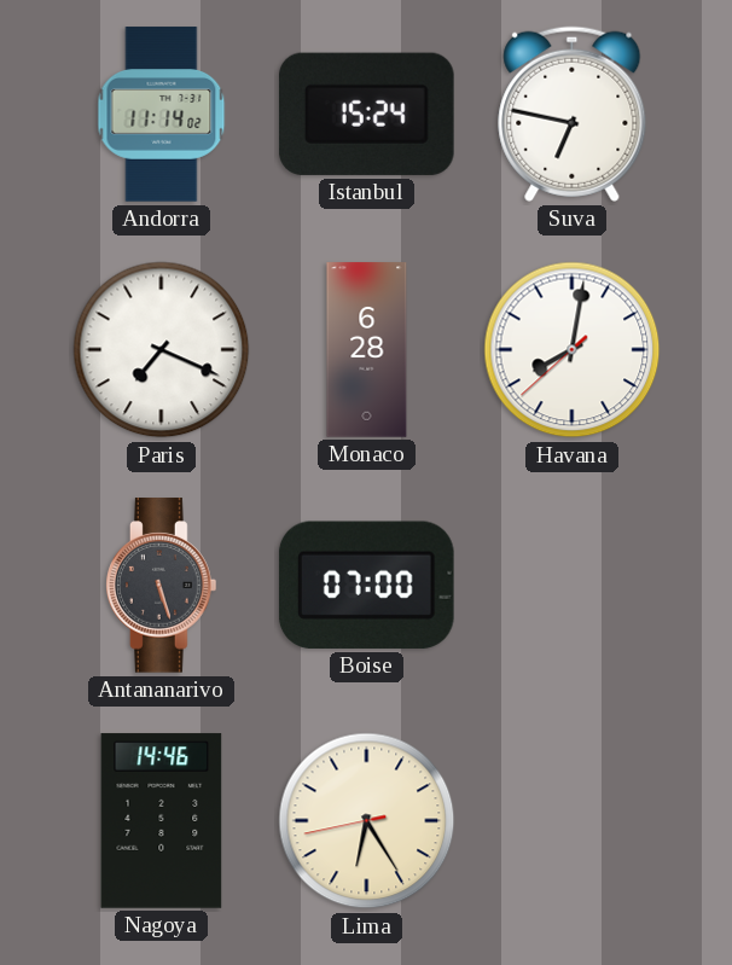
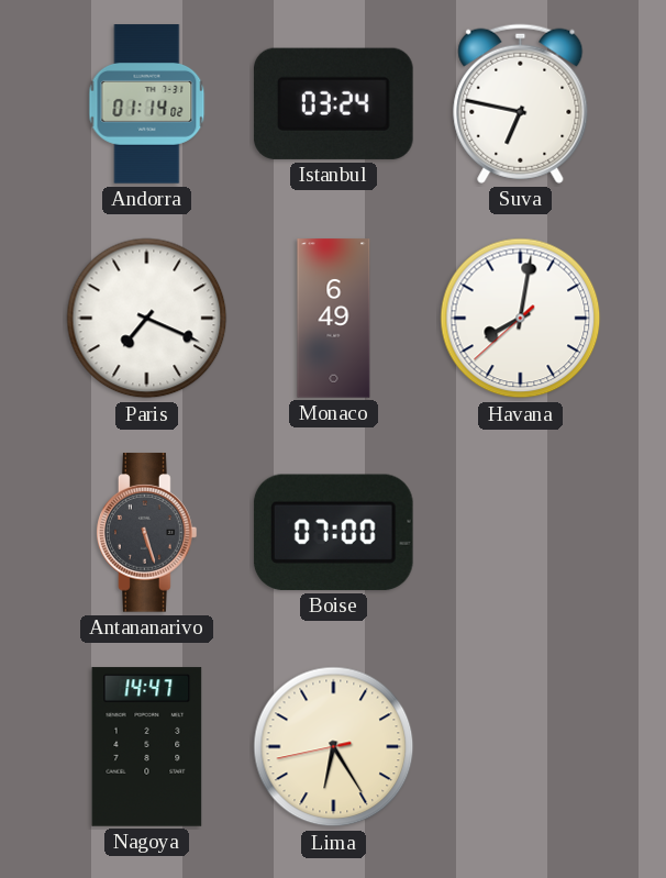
Andorra: 11:14 -> 01:14 (147, 104)
Istanbul: 15:24 -> 03:24 (333, 103)
Monaco: 6:28 -> 6:49 (334, 319)
Nagoya: 14:46 -> 14:47 (147, 747)
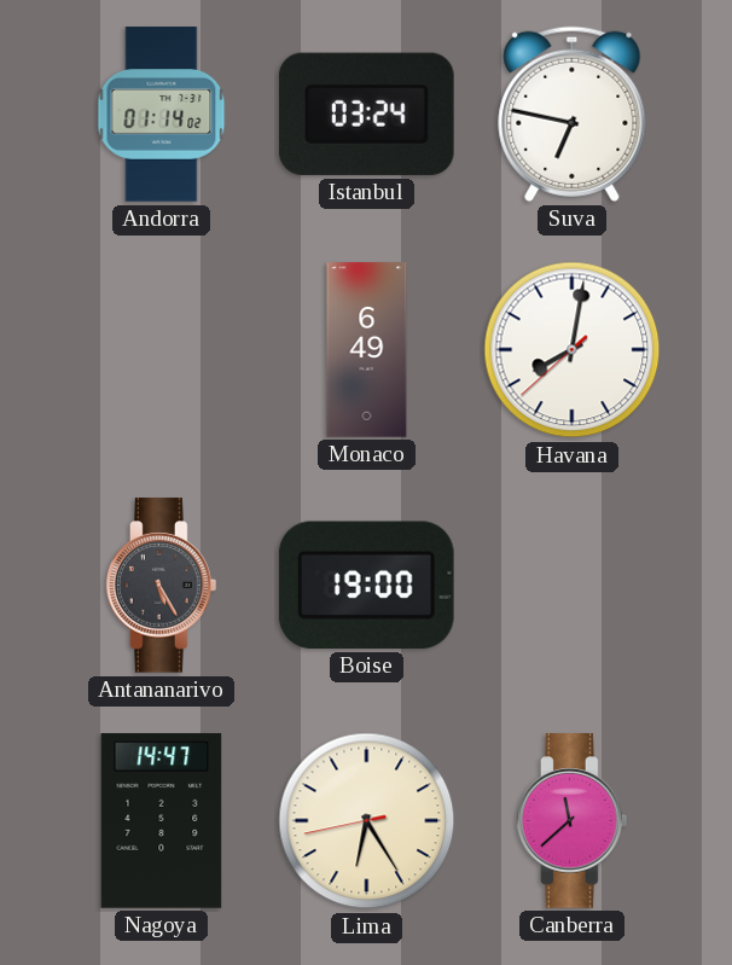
Paris: 7:19 -> none (147, 319)
Antananarivo: 5:27 -> 5:25 (162, 586)
Boise: 07:00 -> 19:00 (366, 585)
Canberra: none -> 11:38 (573, 821)
